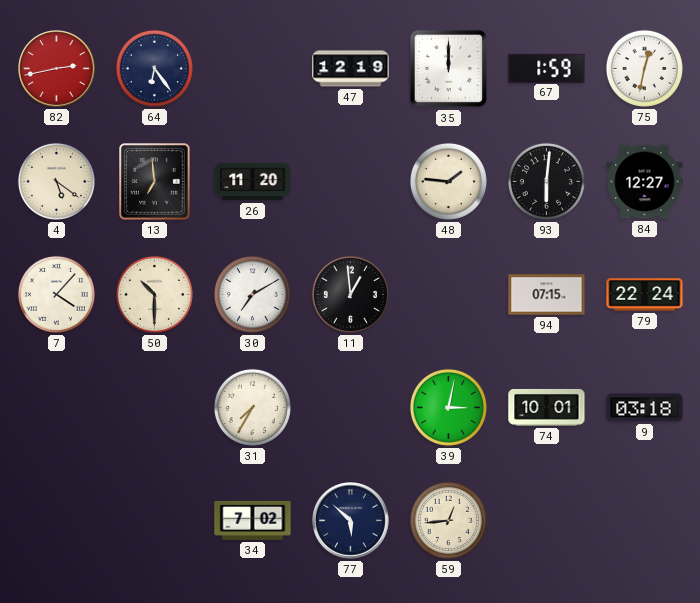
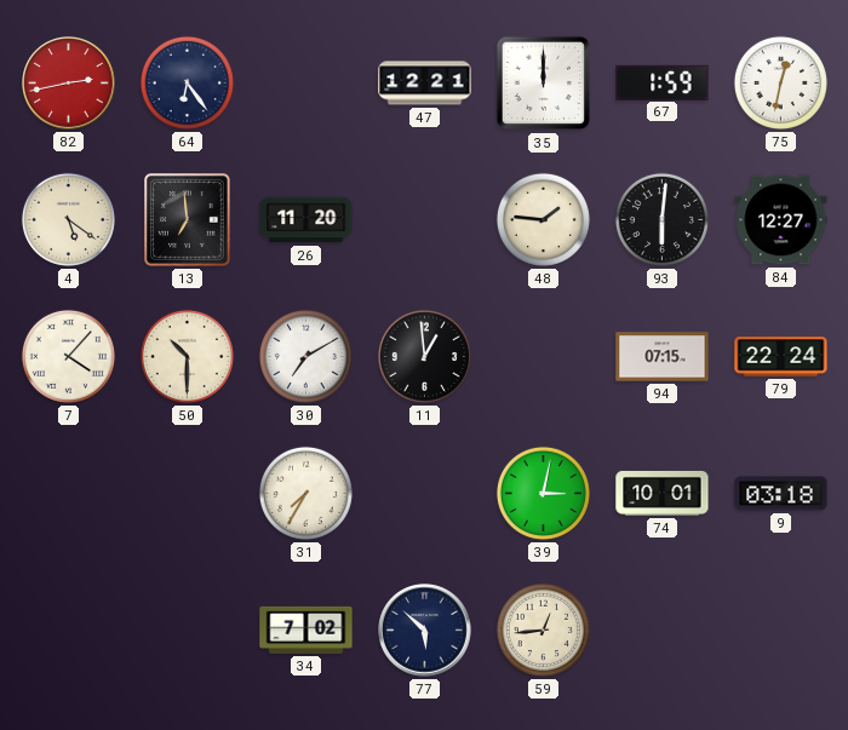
47: 12:19 -> 12:21 (425, 84)
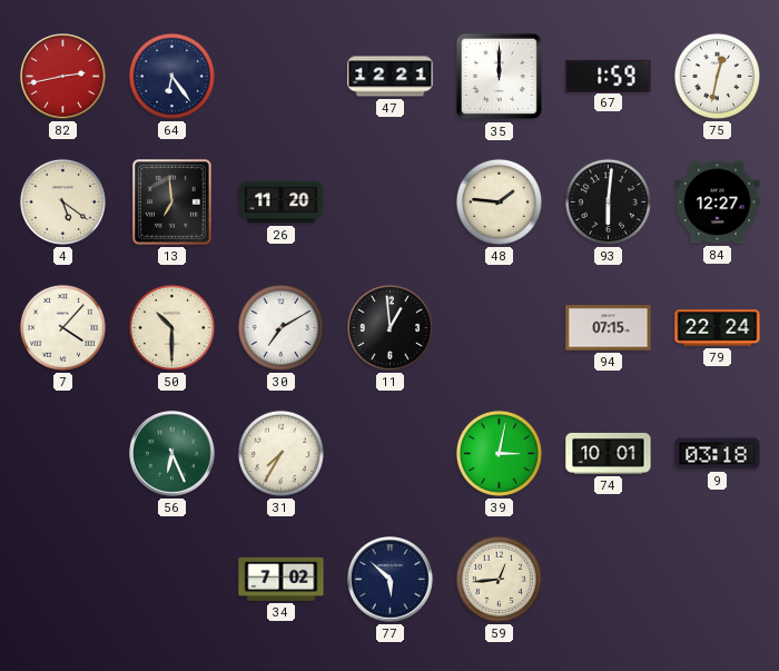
56: none -> 6:26 (172, 454)
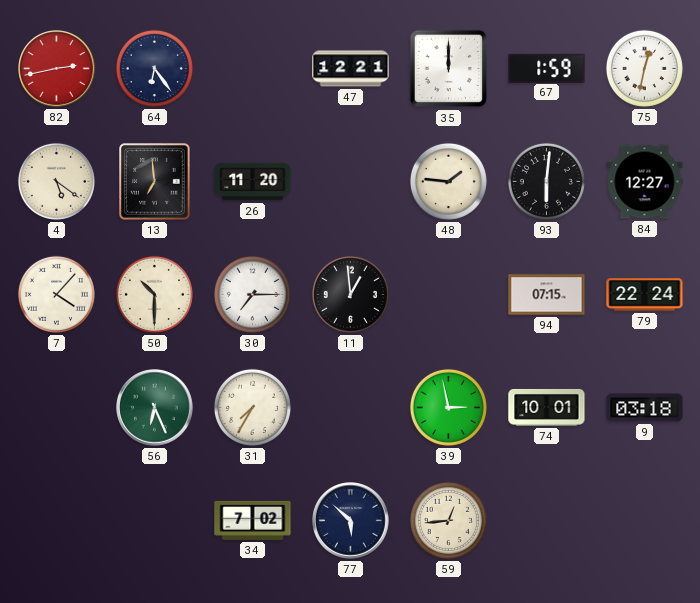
30: 7:10 -> 7:15 (252, 294)
39: 3:02 -> 2:58 (448, 407)
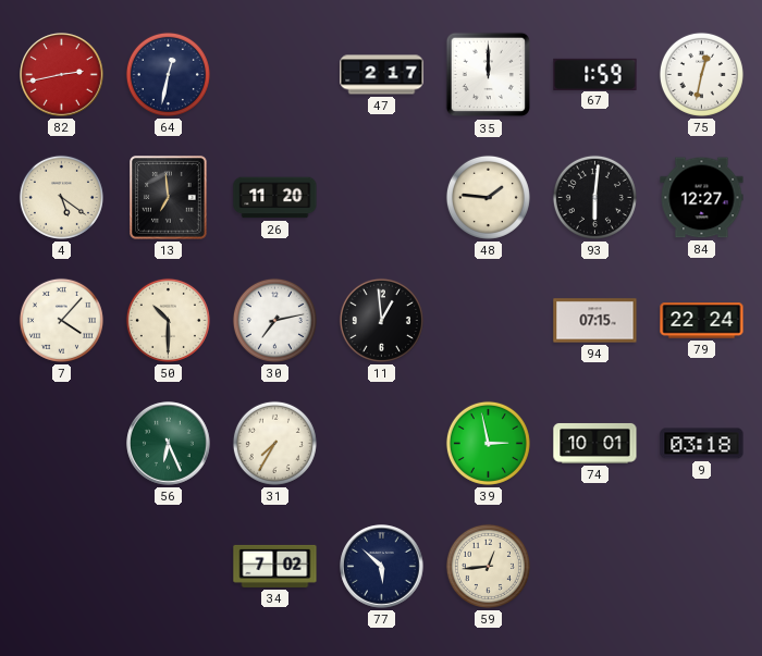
64: 6:24 -> 12:32 (168, 74)
47: 12:21 -> 2:17 (382, 75)
30: 7:15 -> 7:13 (274, 320)
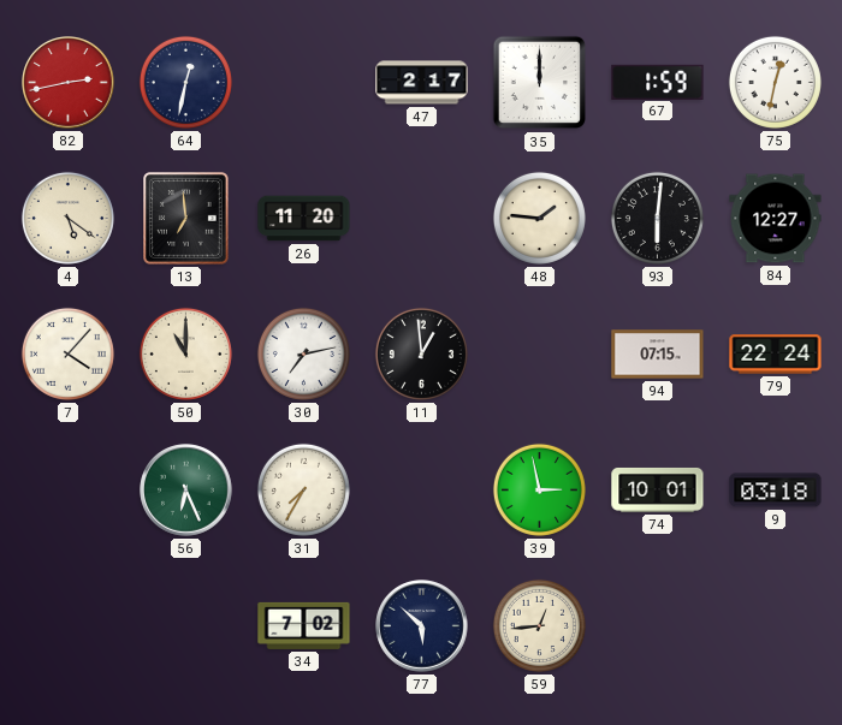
50: 10:30 -> 11:00 (185, 353)
